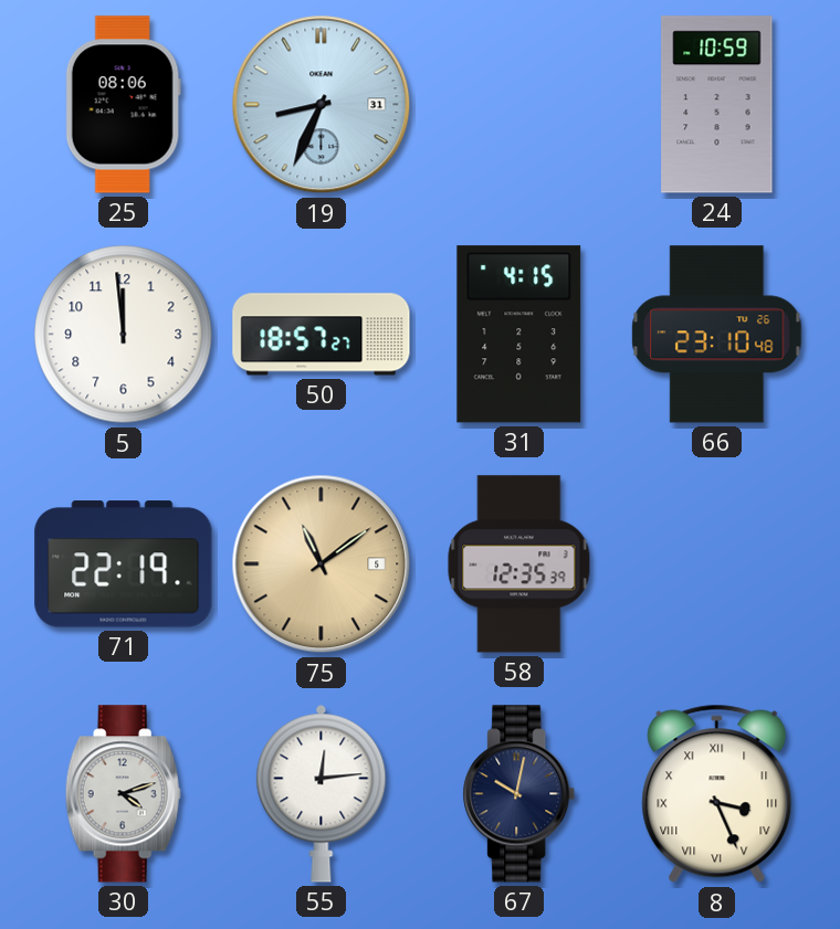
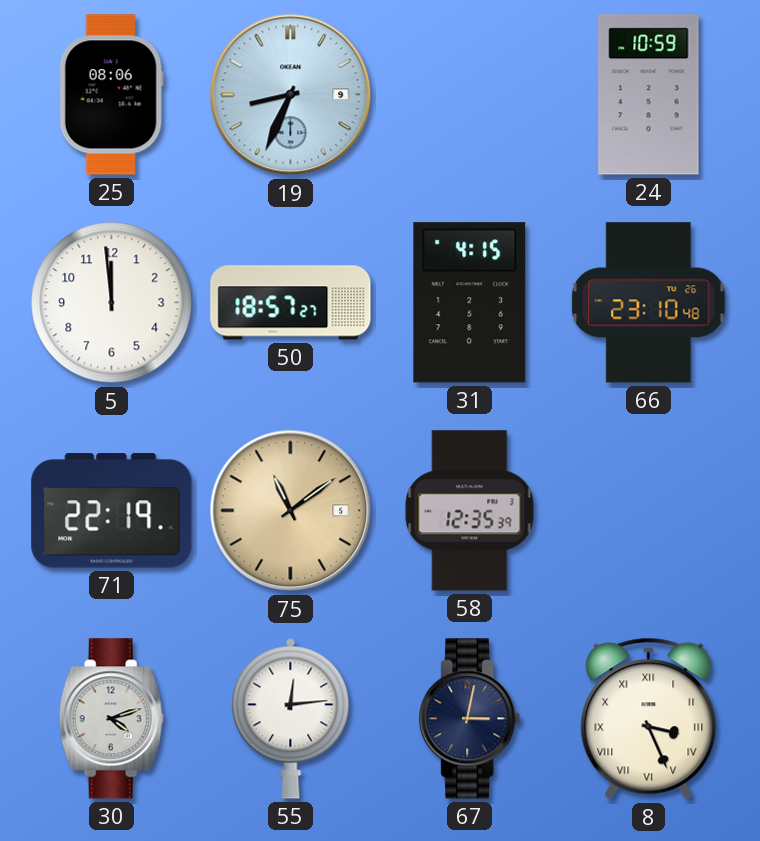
19 date: 31 -> 9 (291, 95)
67: 10:02 -> 3:02 (470, 719)
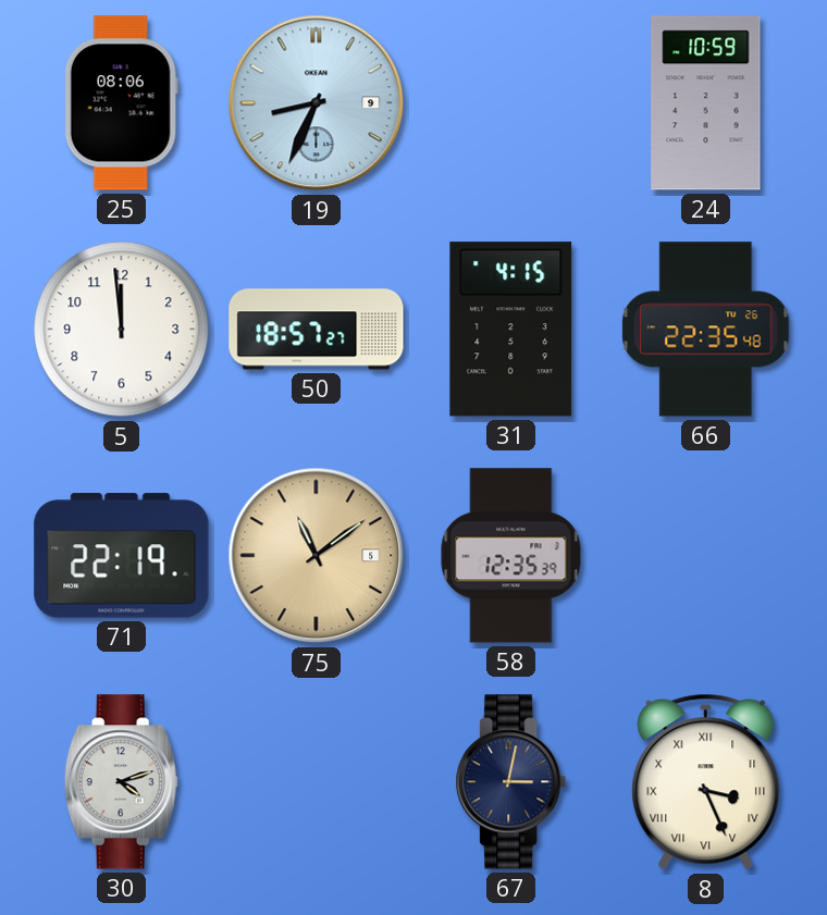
66: 23:10 -> 22:35 (706, 330)
55: 12:14 -> none (291, 718)
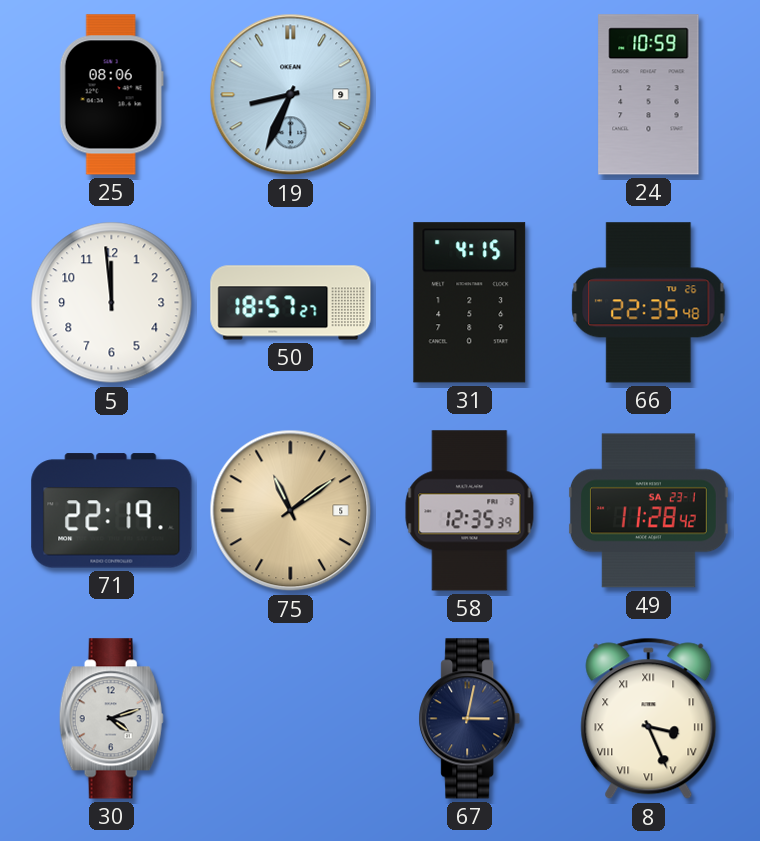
49: none -> 11:28 (648, 511)
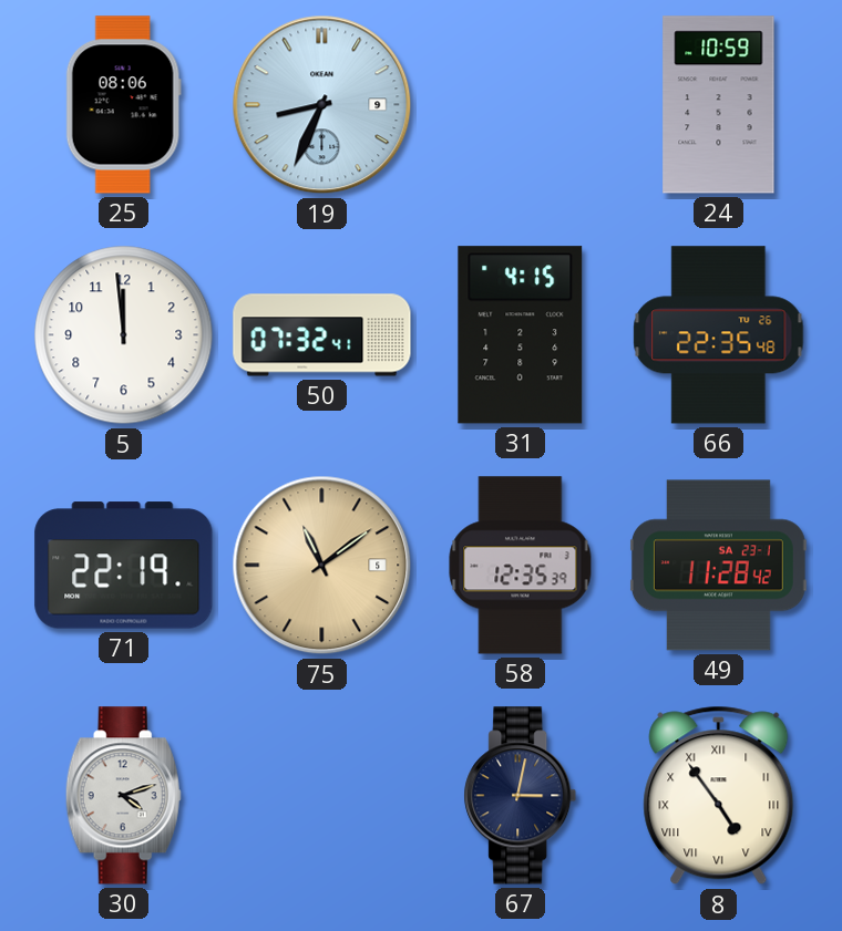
50: 18:57 -> 07:32 (322, 335)
8: 3:26 -> 4:54 (719, 796)
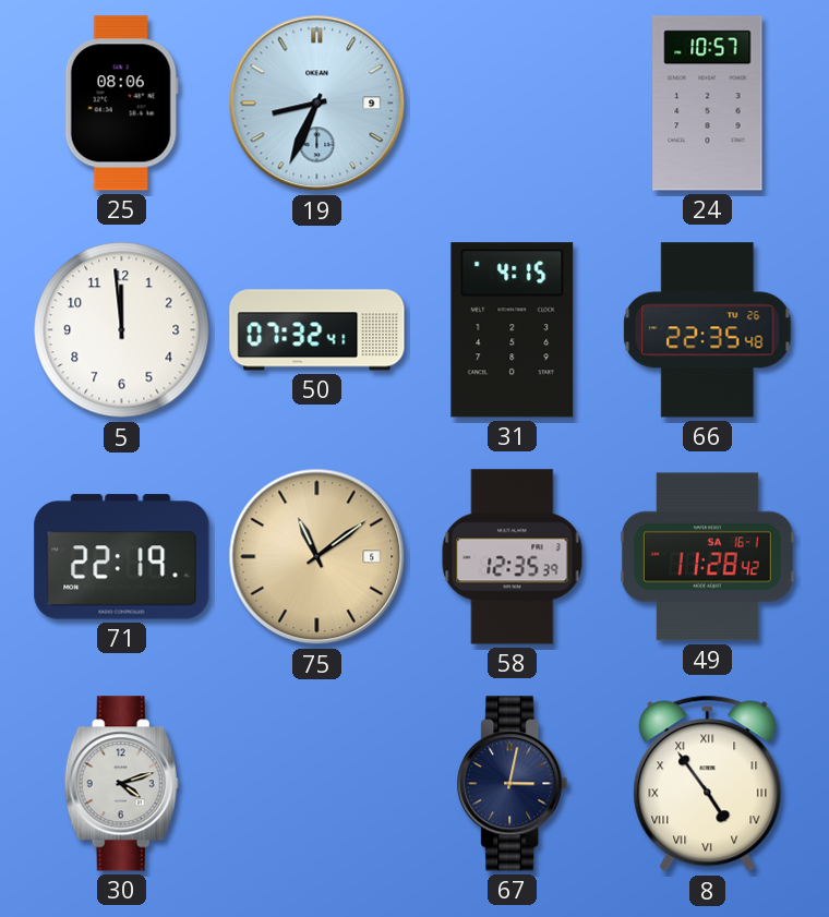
24: 10:59 -> 10:57 (708, 104)
49 date: SA 23-1 -> SA 16-1 (707, 557)
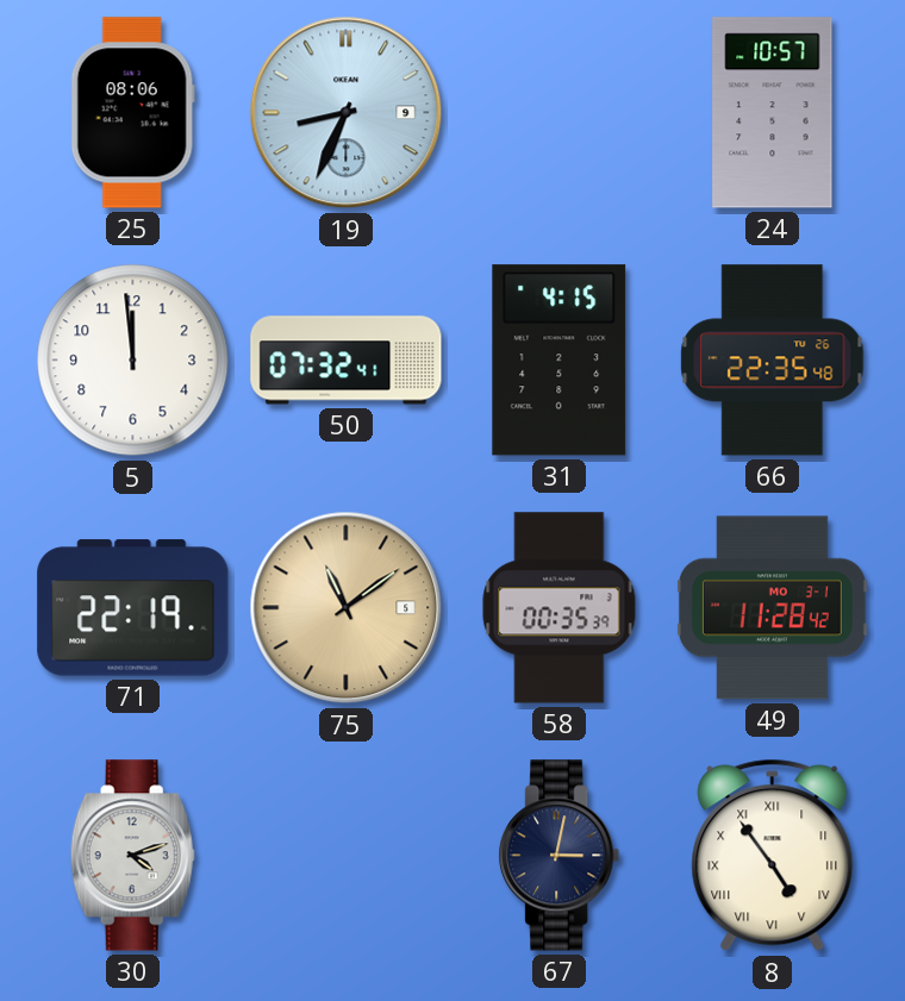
58: 12:35 -> 00:35 (560, 608)
49 date: SA 16-1 -> MO 3-1 (772, 608)
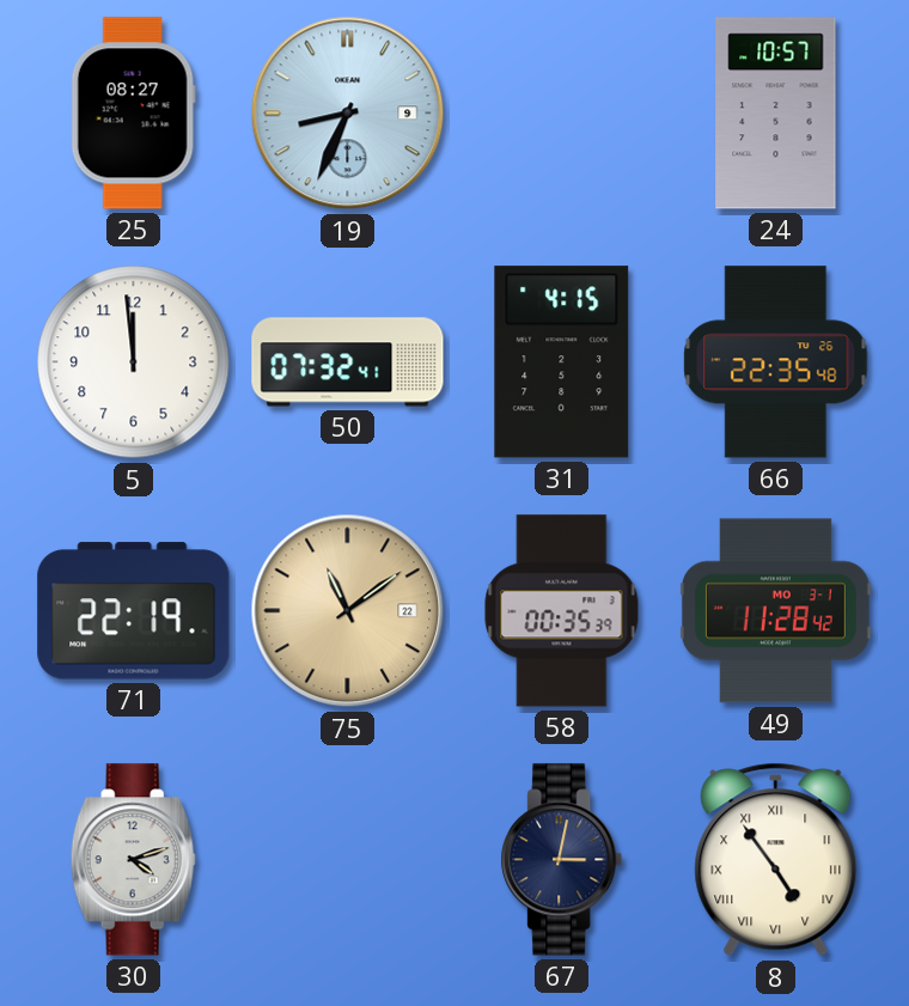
25: 08:06 -> 08:27 (133, 114)
75 date: 5 -> 22 (348, 611)
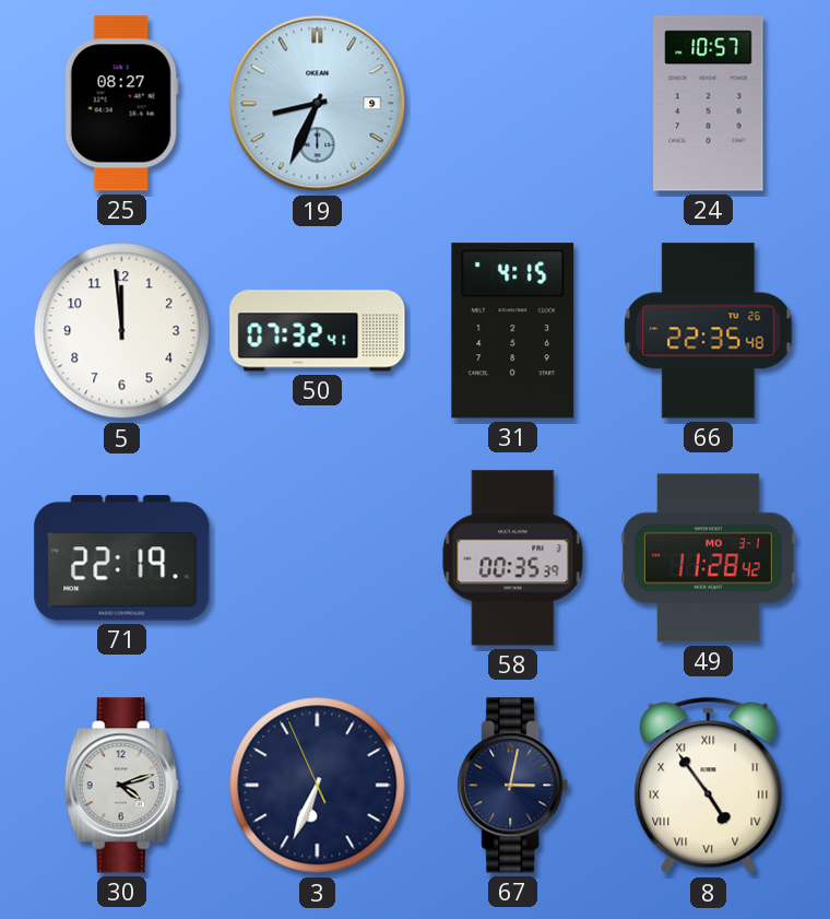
75: 11:09 -> none (348, 611)
3: none -> 6:33 (318, 786)
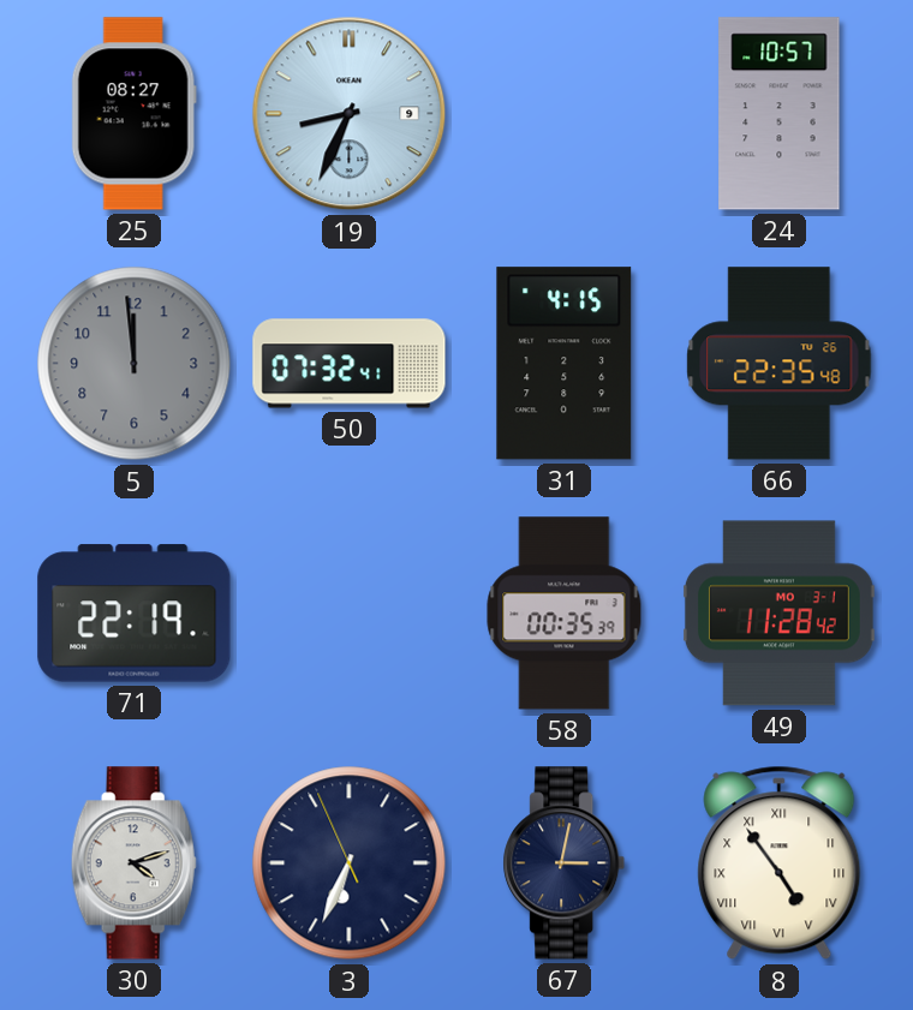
5 dial: white -> grey (135, 364)
